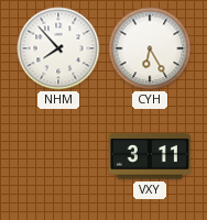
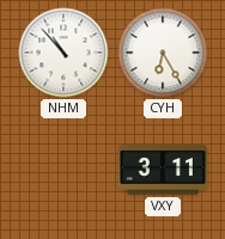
NHM: 7:53 -> 10:53 (63, 53)
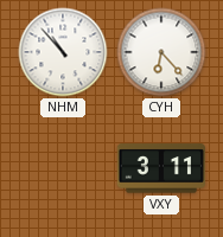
CYH: 6:25 -> 6:23 (161, 52)
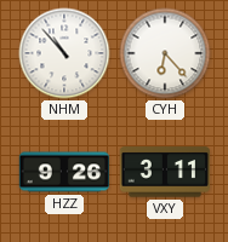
HZZ: none -> 9:26 (63, 172)
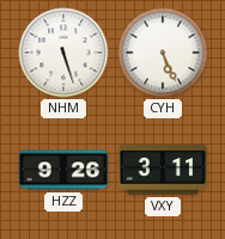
NHM: 10:53 -> 5:27 (63, 53)
CYH: 6:23 -> 5:26 (163, 53)
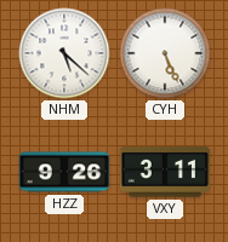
NHM: 5:27 -> 5:22 (64, 53)
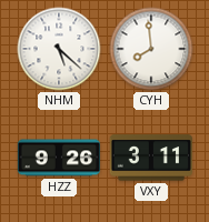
CYH: 5:26 -> 7:59 (151, 49)
